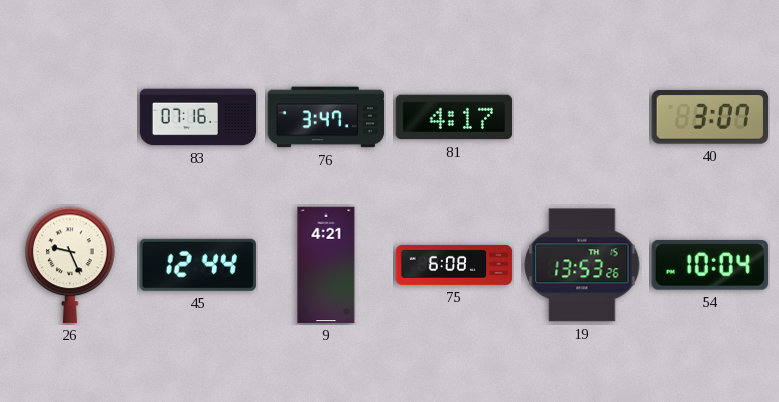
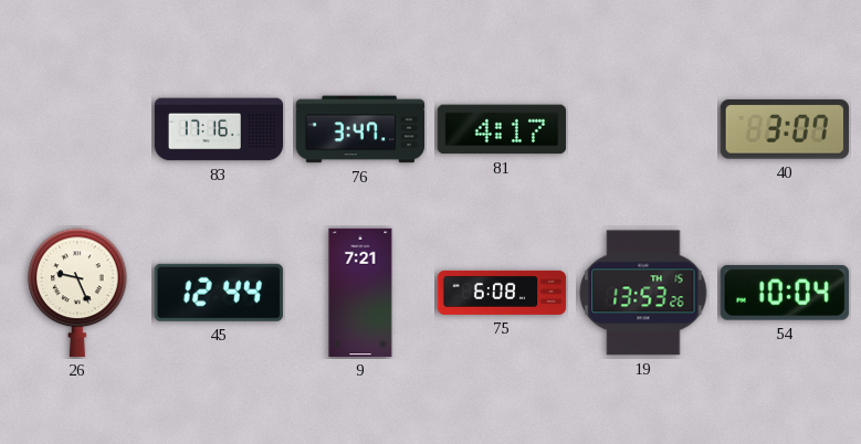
83: 07:16 -> 17:16 (219, 129)
9: 4:21 -> 7:21 (360, 293)
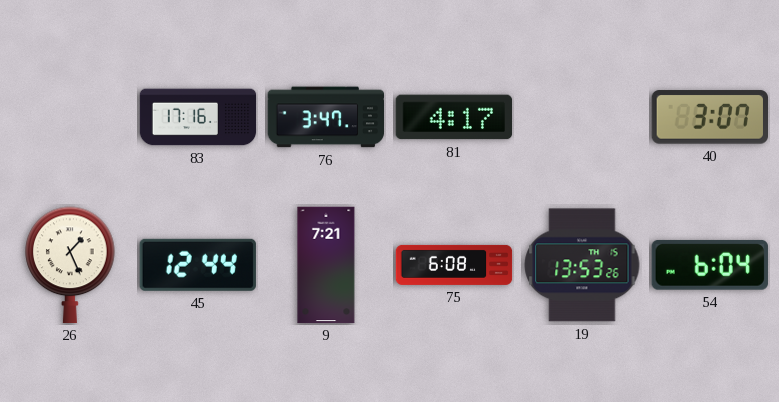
26: 9:26 -> 1:26 (70, 265)
54: 10:04 -> 6:04 (710, 265)
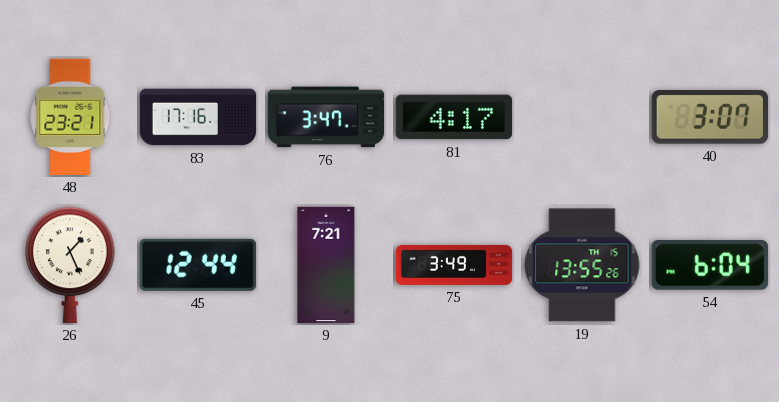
48: none -> 23:21 (70, 117)
75: 6:08 -> 3:49 (454, 265)
19: 13:53 -> 13:55 (582, 265)
